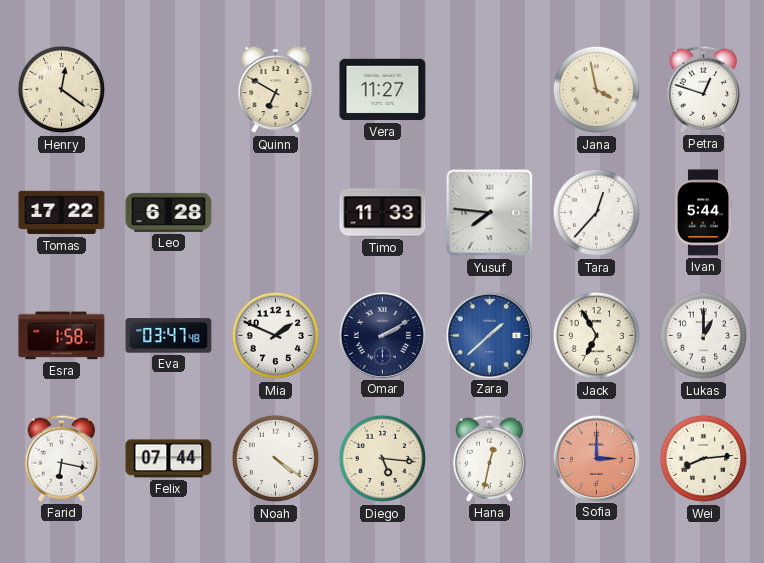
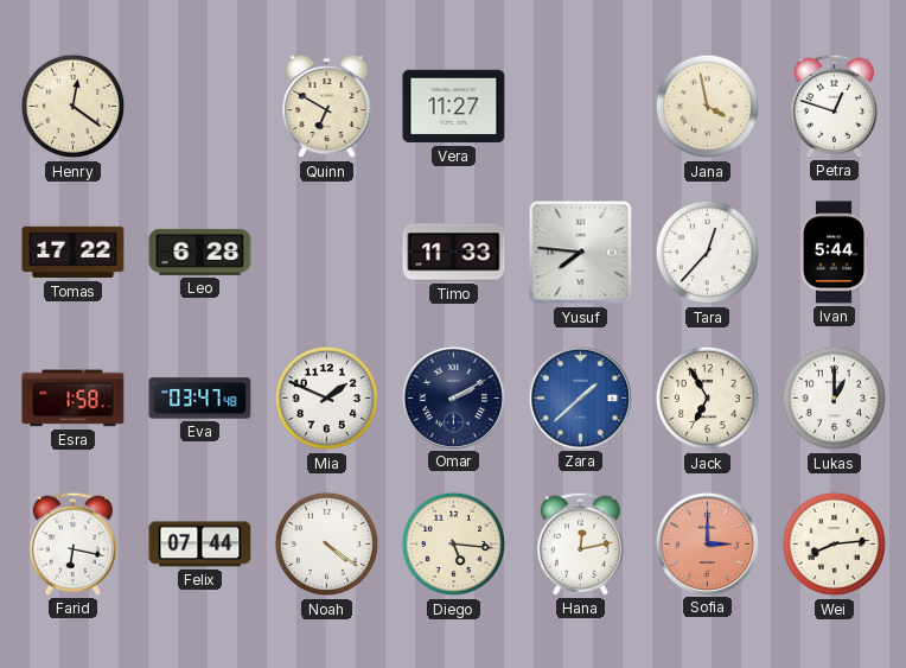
Hana: 12:32 -> 12:13 (581, 543)
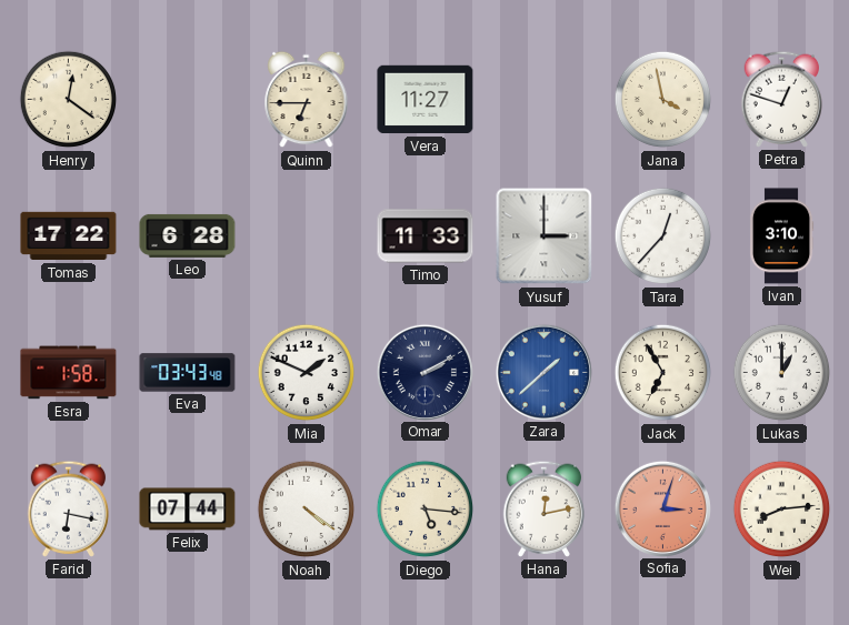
Quinn: 6:50 -> 6:45 (307, 100)
Yusuf: 7:46 -> 3:00 (545, 236)
Ivan: 5:44 -> 3:10 (781, 236)
Eva: 03:47 -> 03:43 (188, 373)
Sofia: 3:00 -> 3:03 (662, 508)
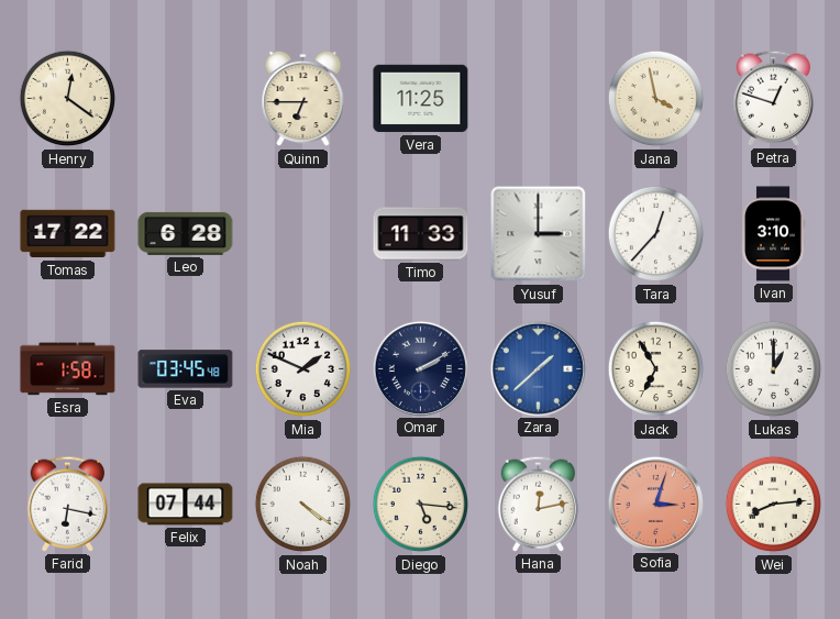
Vera: 11:27 -> 11:25 (421, 99)
Eva: 03:43 -> 03:45 (186, 369)
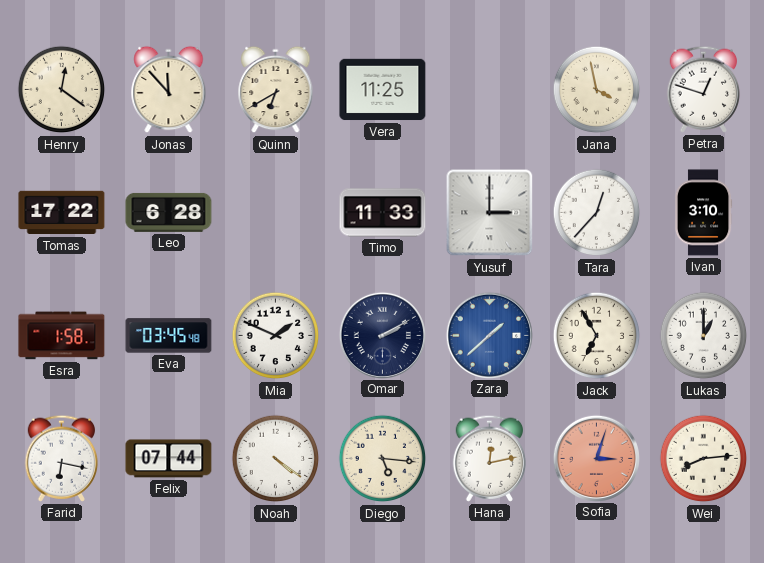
Jonas: none -> 11:53 (169, 90)
Quinn: 6:45 -> 6:40 (276, 90)
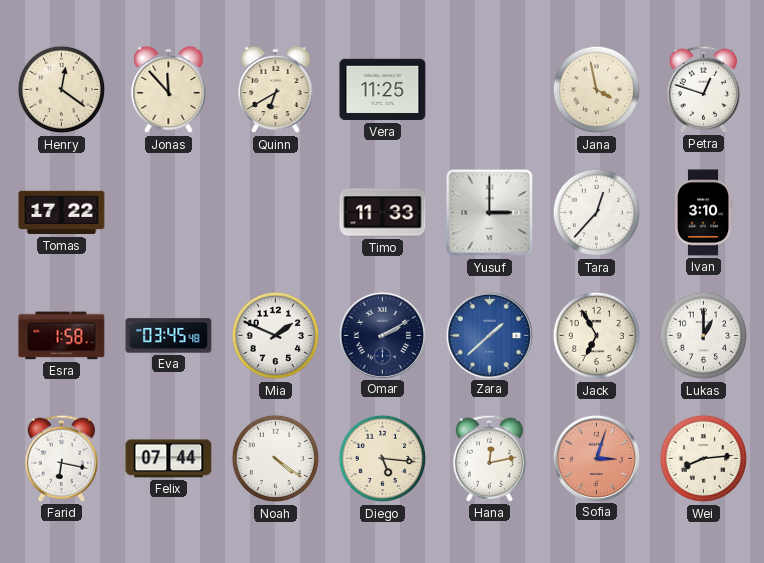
Leo: 6:28 -> none (169, 212)
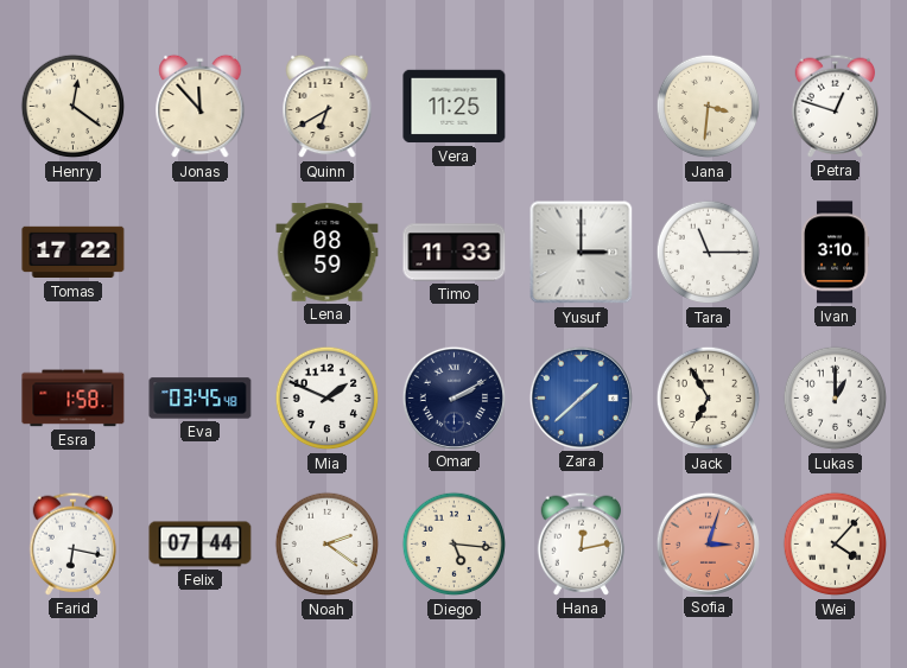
Jana: 3:58 -> 3:31 (709, 107)
Lena: none -> 08:59 (328, 253)
Tara: 12:37 -> 11:15 (709, 253)
Noah: 4:21 -> 2:21 (328, 545)
Wei: 8:14 -> 4:07 (836, 545)
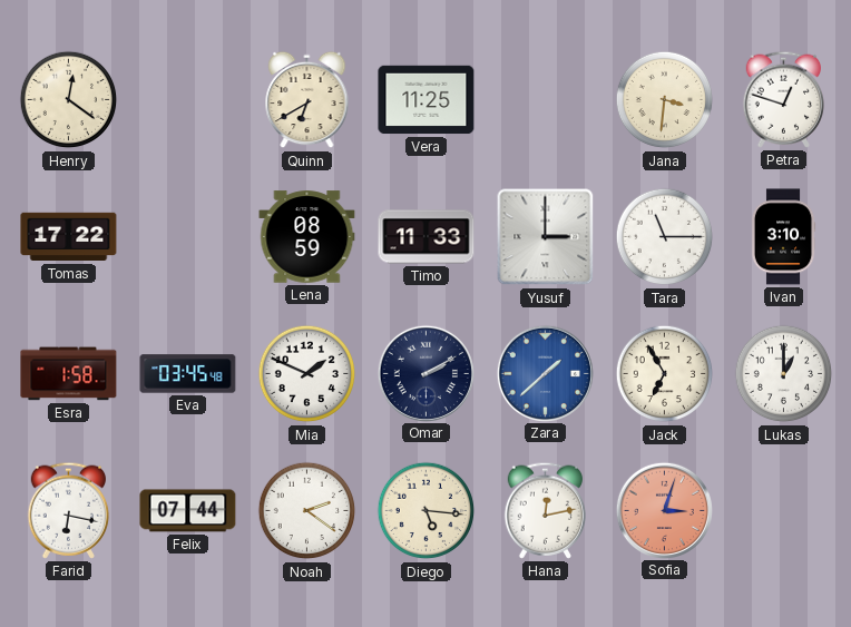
Jonas: 11:53 -> none (201, 107)
Wei: 4:07 -> none (836, 545)
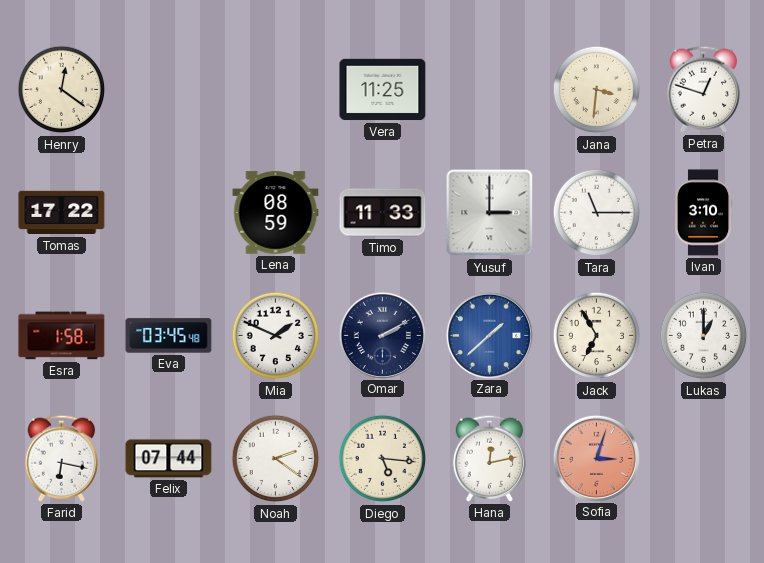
Quinn: 6:40 -> none (307, 100)
